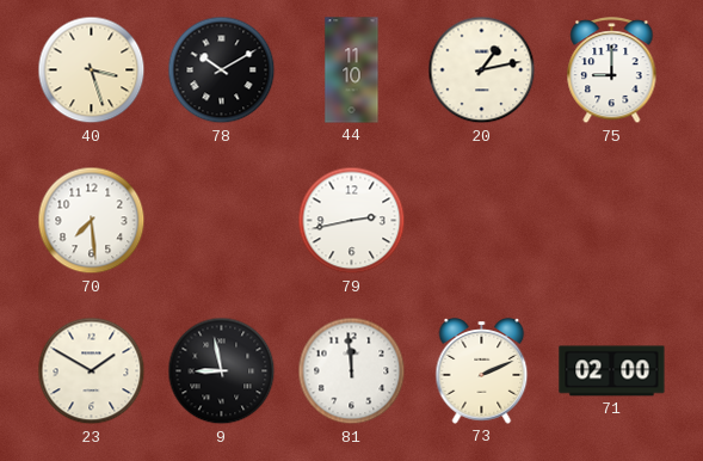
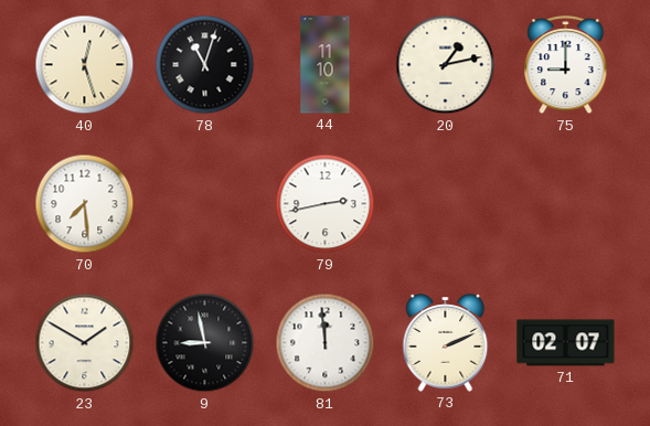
40: 3:27 -> 12:27 (85, 65)
78: 10:10 -> 11:03 (205, 65)
71: 02:00 -> 02:07 (566, 343)
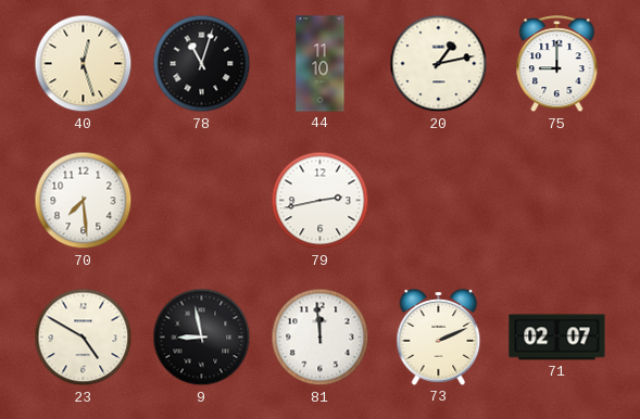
23: 1:50 -> 4:50 (84, 338)
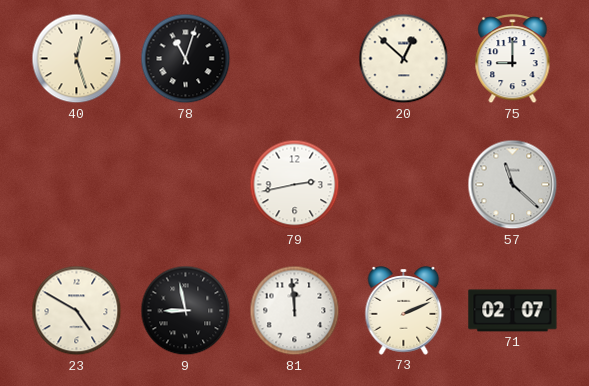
44: 11:10 -> none (321, 64)
20: 1:13 -> 12:52 (404, 59)
70: 7:29 -> none (84, 201)
57: none -> 11:22 (513, 185)
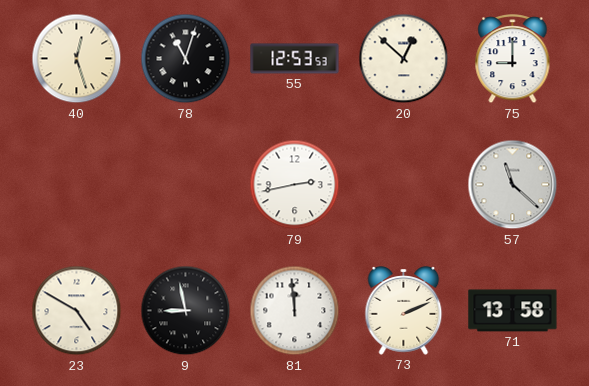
55: none -> 12:53 (295, 59)
71: 02:07 -> 13:58 (513, 311)
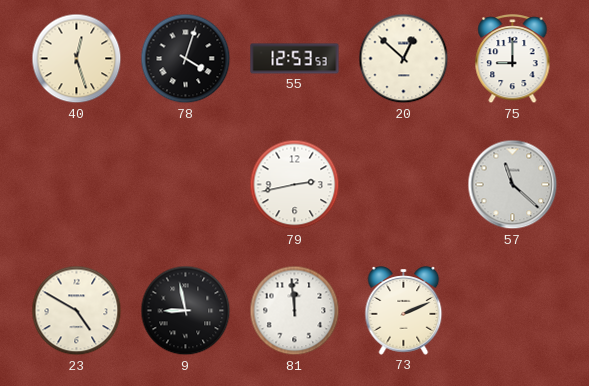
78: 11:03 -> 4:03 (186, 59)
71: 13:58 -> none (513, 311)
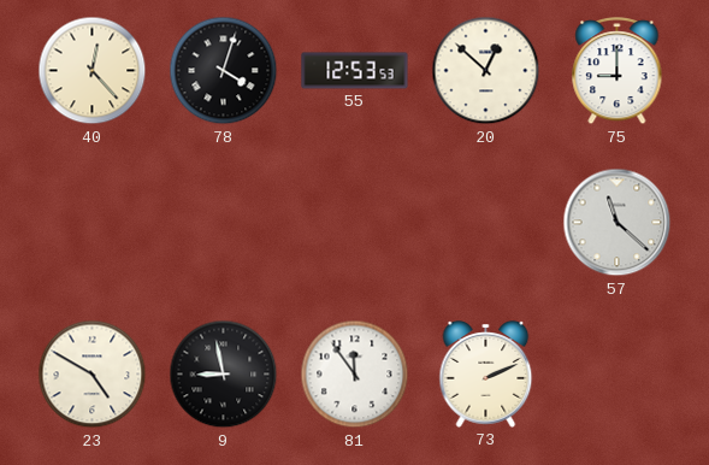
40: 12:27 -> 12:23 (93, 71)
79: 2:43 -> none (295, 185)
81: 11:59 -> 11:54 (355, 375)
